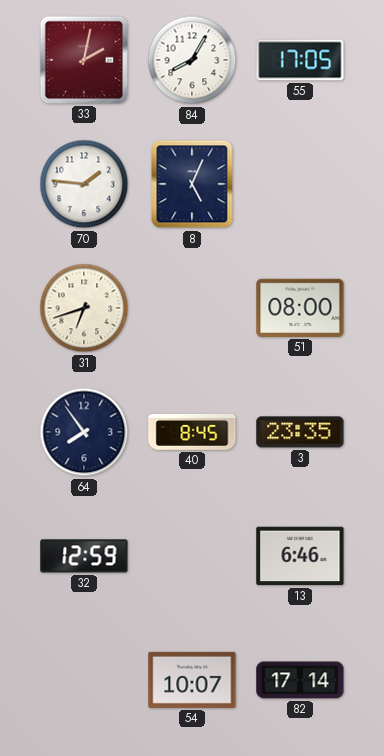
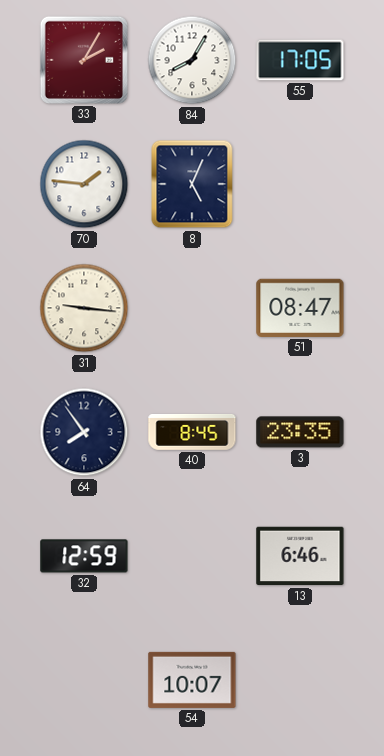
33: 2:02 -> 2:05 (84, 60)
31: 6:42 -> 9:16 (84, 308)
51: 08:00 -> 08:47 (300, 308)
82: 17:14 -> none (300, 680)
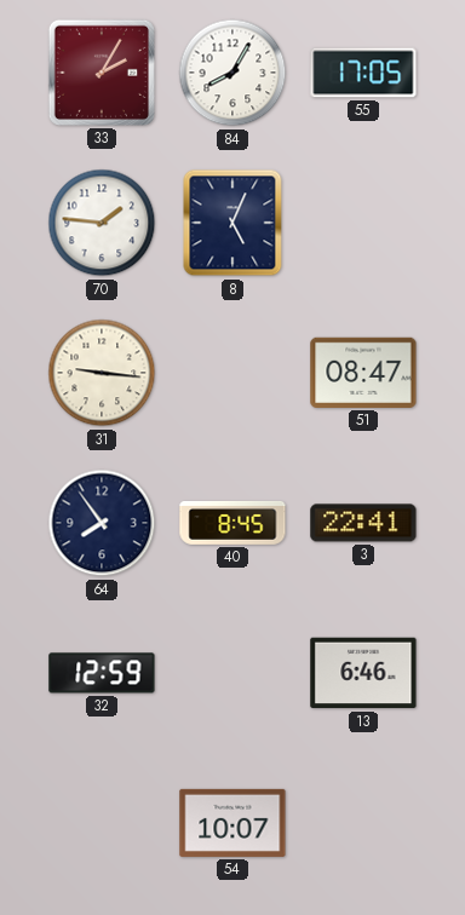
3: 23:35 -> 22:41 (363, 523)
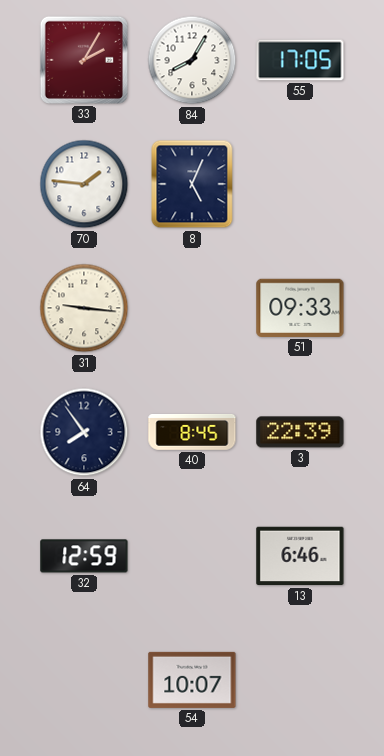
51: 08:47 -> 09:33 (300, 308)
3: 22:41 -> 22:39 (300, 432)
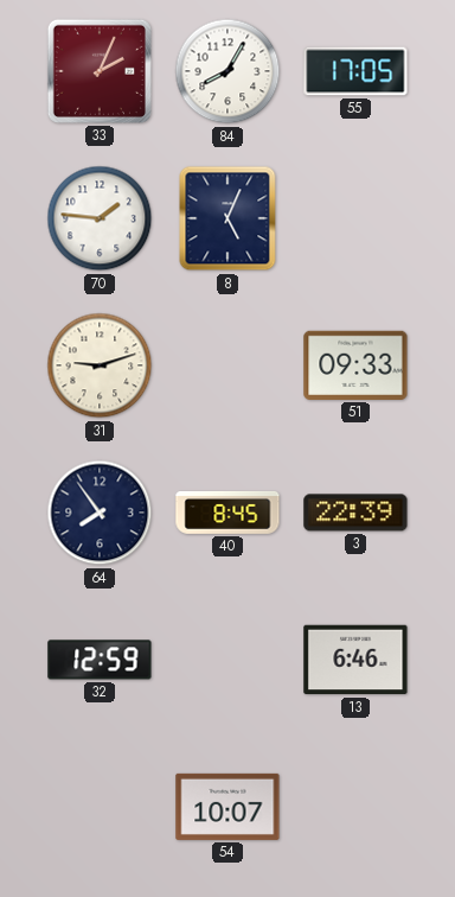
33: 2:05 -> 2:04 (100, 71)
31: 9:16 -> 9:12 (100, 365)
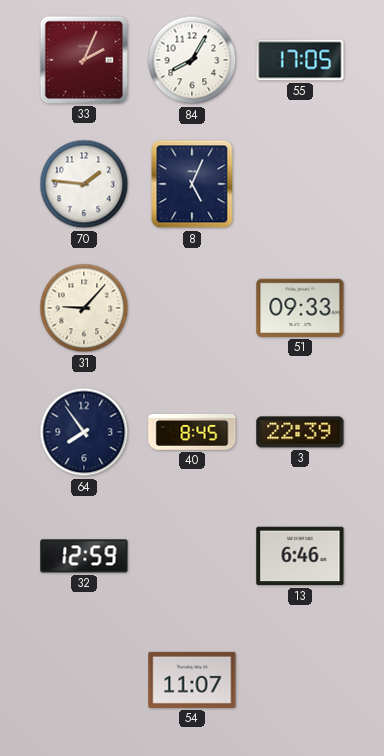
31: 9:12 -> 9:07 (84, 308)
54: 10:07 -> 11:07 (192, 680)
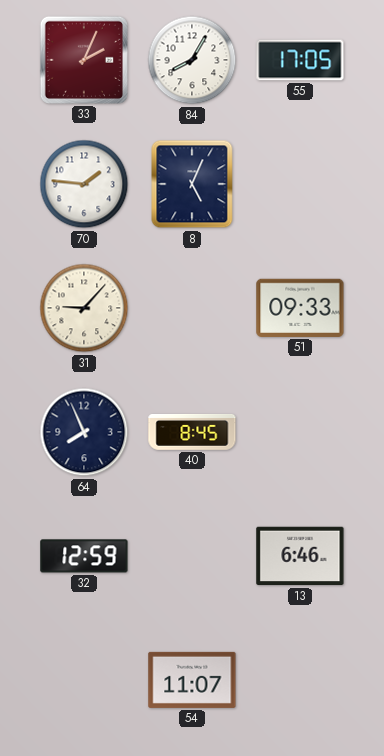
64: 7:54 -> 7:56 (84, 432)
3: 22:39 -> none (300, 432)
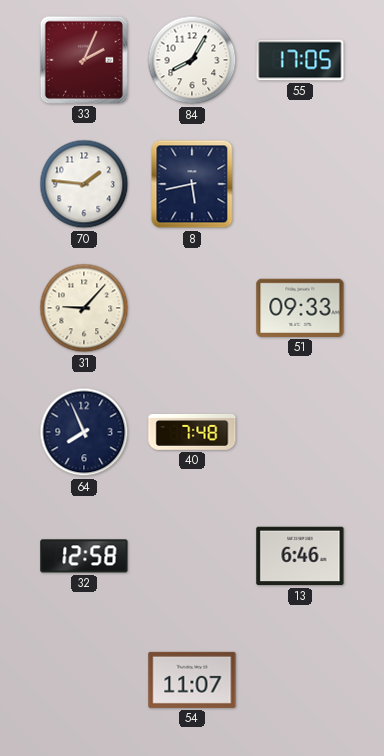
8: 5:04 -> 5:43 (192, 184)
40: 8:45 -> 7:48 (192, 433)
32: 12:59 -> 12:58 (84, 556)
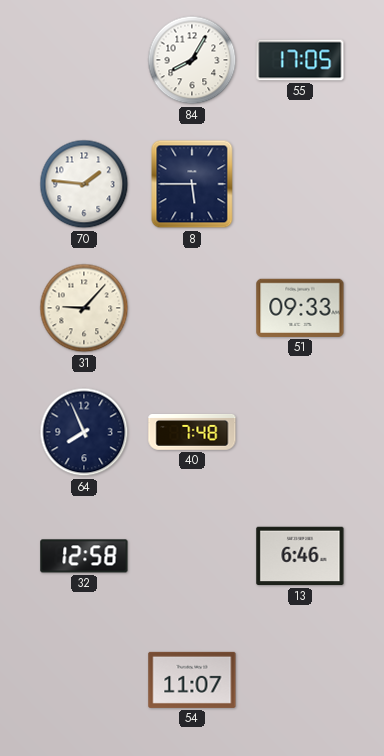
33: 2:04 -> none (84, 60)
8: 5:43 -> 5:45 (192, 184)
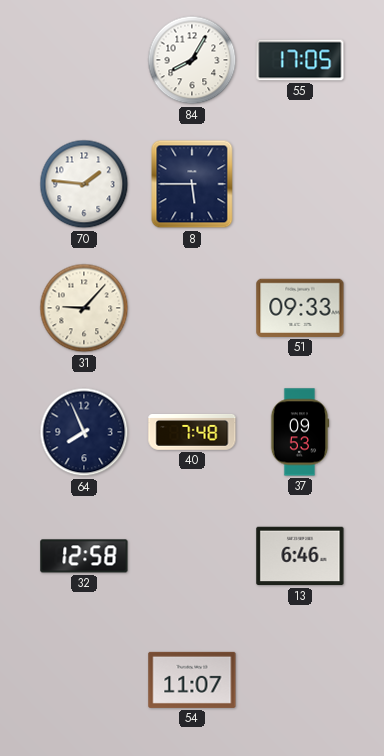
37: none -> 09:53 (300, 432)
